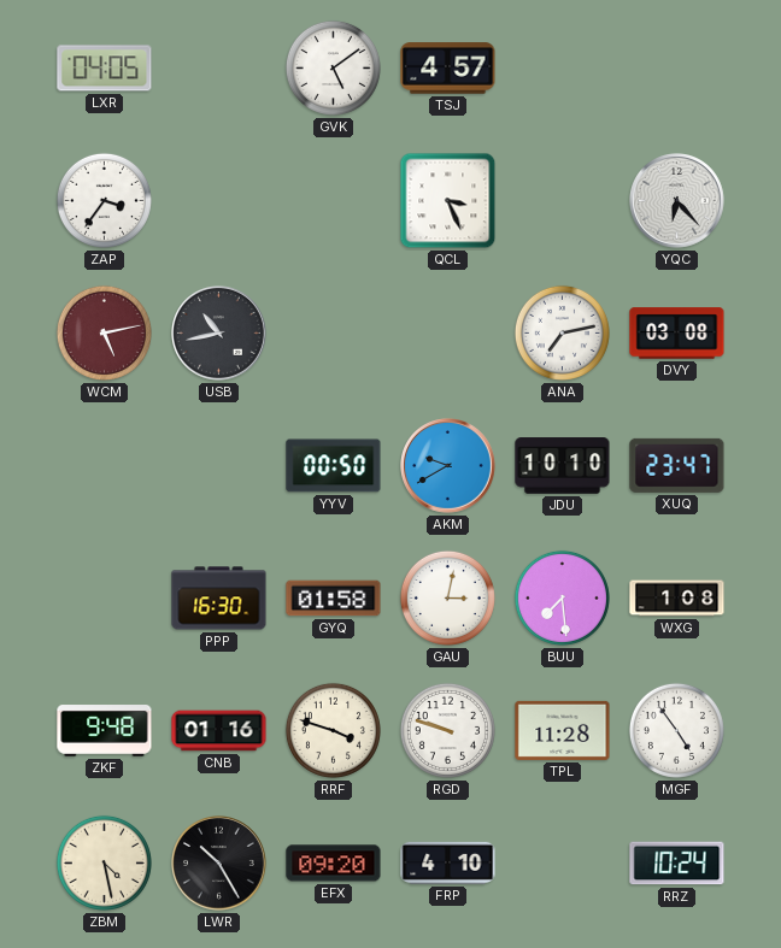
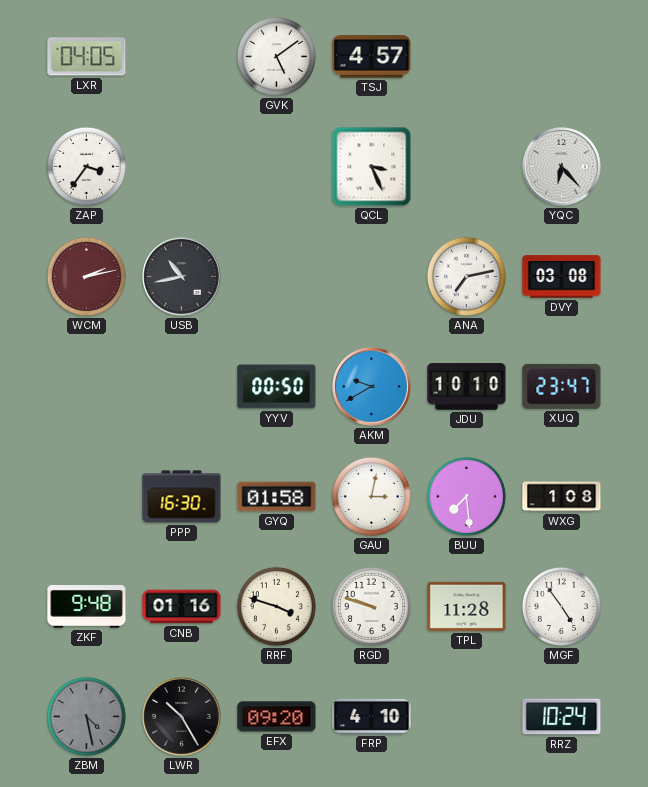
WCM: 5:13 -> 2:13 (86, 276)
ZBM dial: cream -> grey (86, 716)
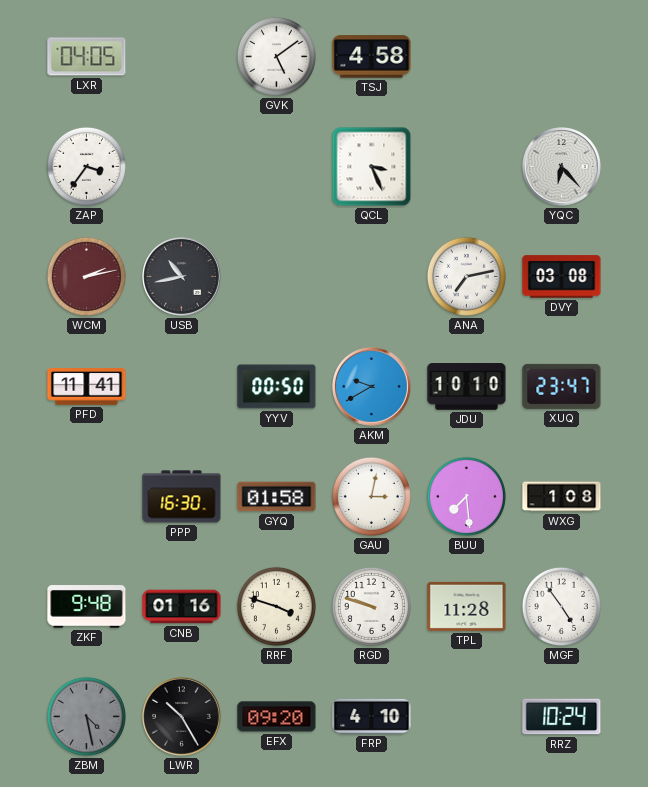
TSJ: 4:57 -> 4:58 (372, 57)
PFD: none -> 11:41 (87, 387)
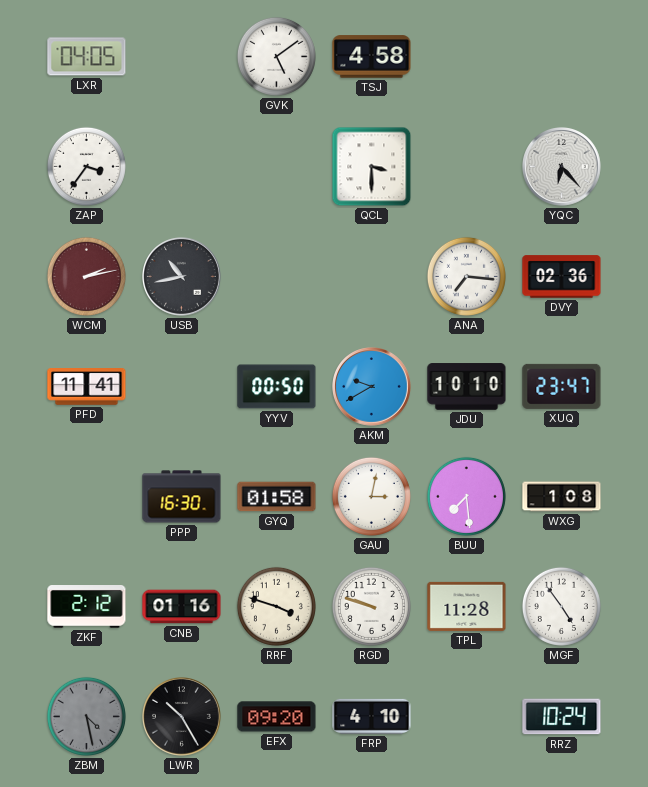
QCL: 3:26 -> 3:30 (372, 167)
ANA: 7:13 -> 7:16 (466, 276)
DVY: 03:08 -> 02:36 (562, 277)
ZKF: 9:48 -> 2:12 (87, 607)
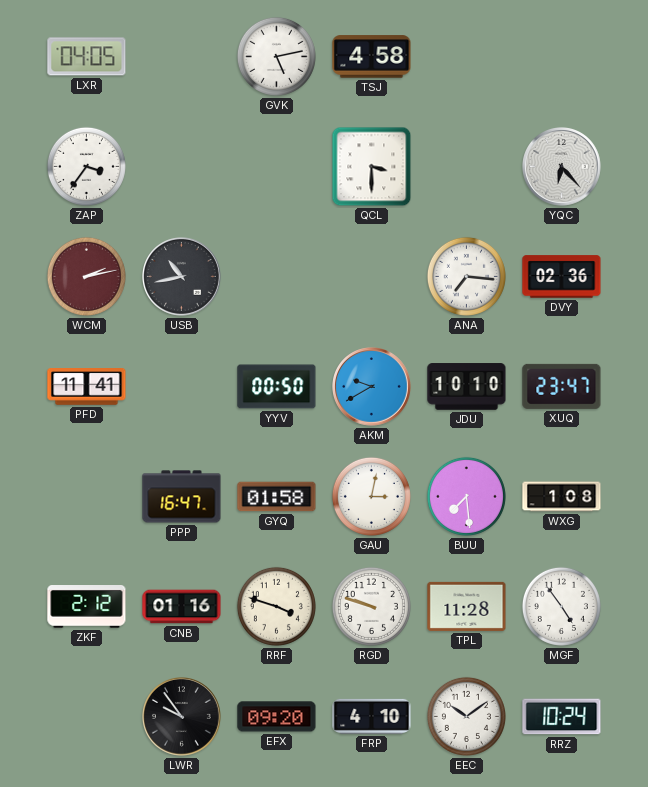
GVK: 5:09 -> 5:13 (276, 56)
PPP: 16:30 -> 16:47 (182, 497)
ZBM: 4:28 -> none (86, 716)
LWR: 10:25 -> 9:54 (182, 717)
EEC: none -> 10:09 (466, 716)
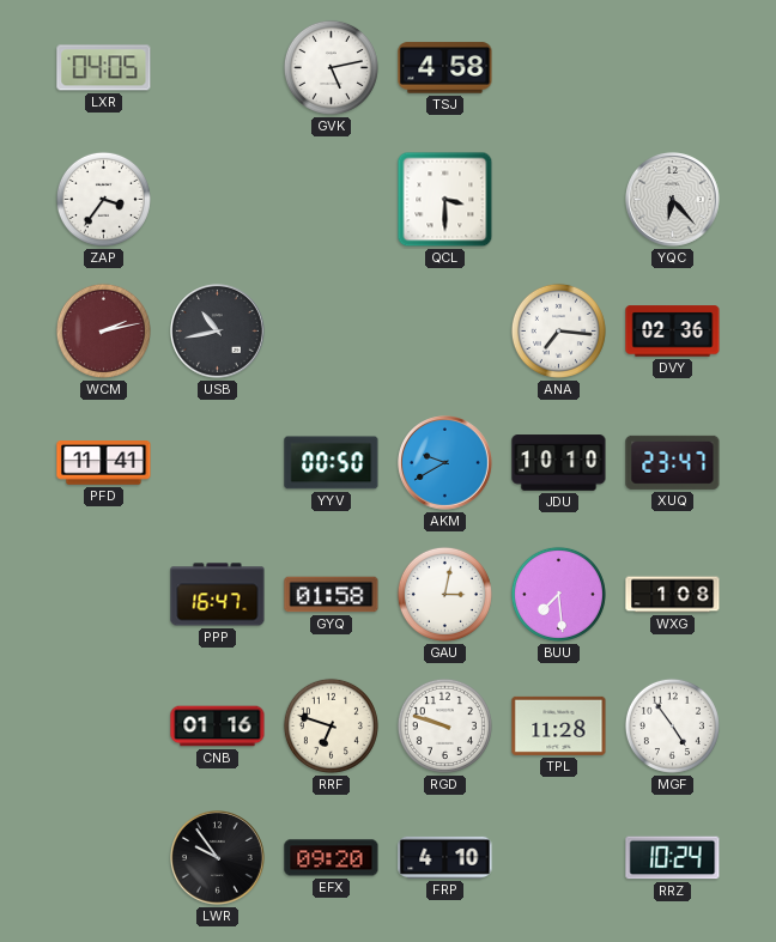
ZKF: 2:12 -> none (87, 607)
RRF: 3:48 -> 6:48 (331, 725)
EEC: 10:09 -> none (466, 716)
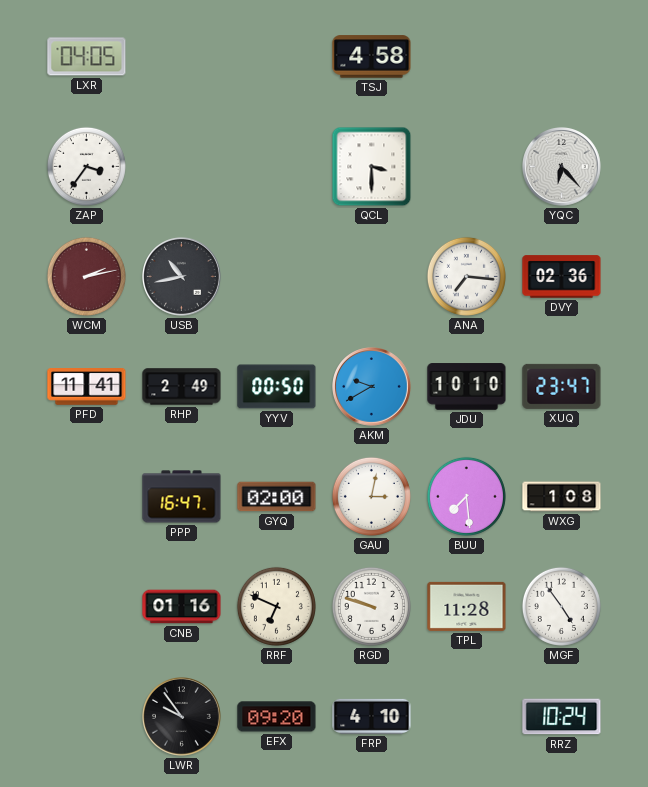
GVK: 5:13 -> none (331, 67)
RHP: none -> 2:49 (182, 387)
GYQ: 01:58 -> 02:00 (277, 497)
RRF: 6:48 -> 6:49 (276, 606)
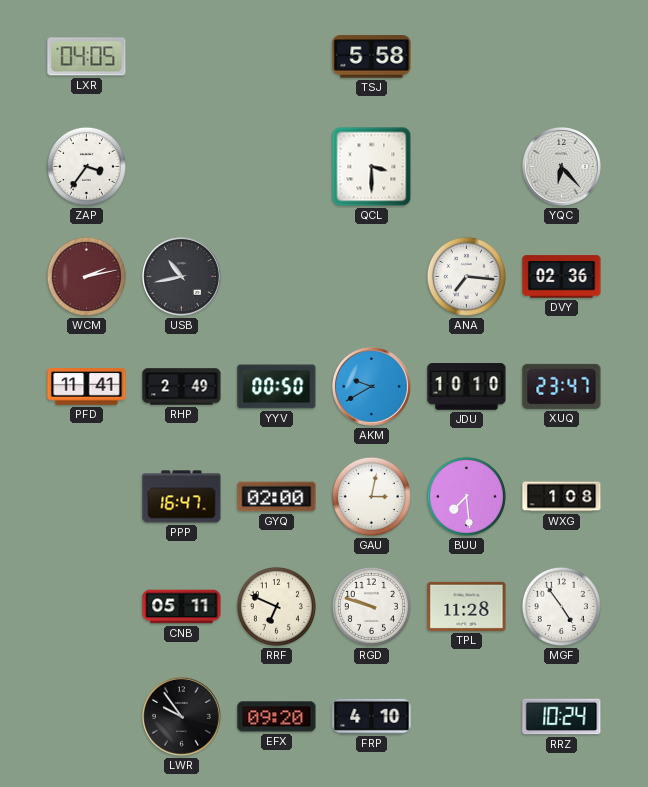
TSJ: 4:58 -> 5:58 (372, 57)
CNB: 01:16 -> 05:11 (182, 607)
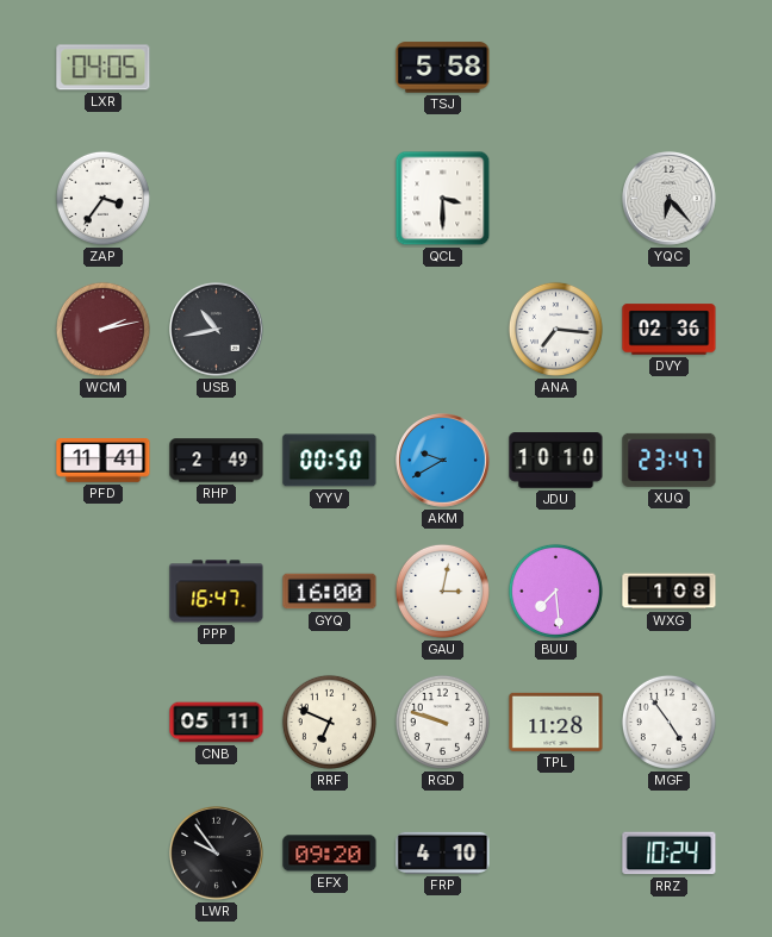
GYQ: 02:00 -> 16:00 (330, 592)
